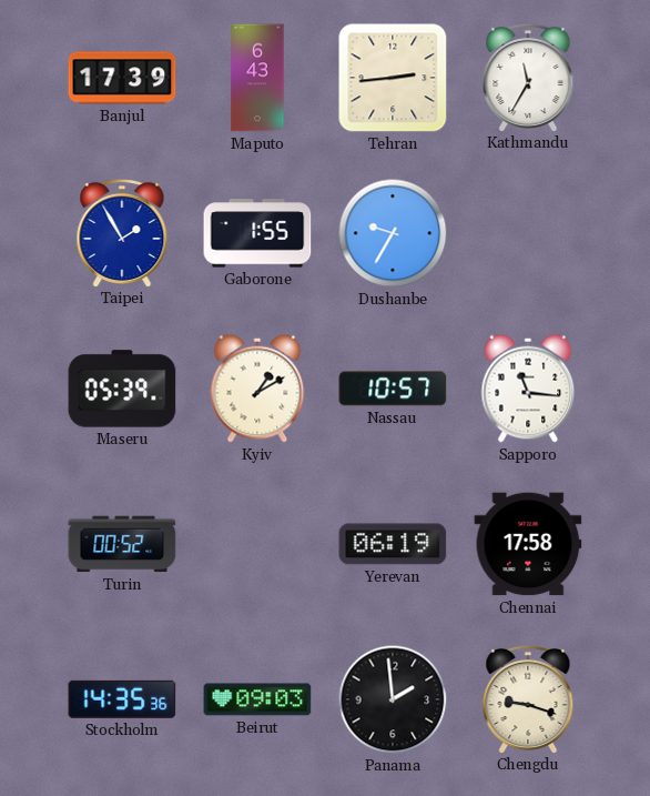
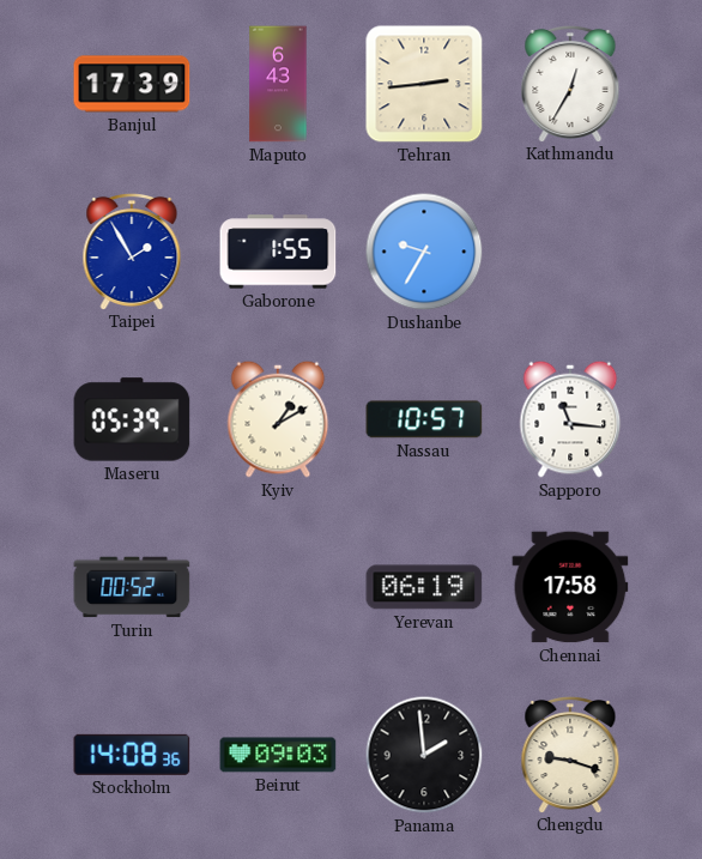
Kathmandu: 11:35 -> 12:35 (570, 83)
Stockholm: 14:35 -> 14:08 (132, 755)
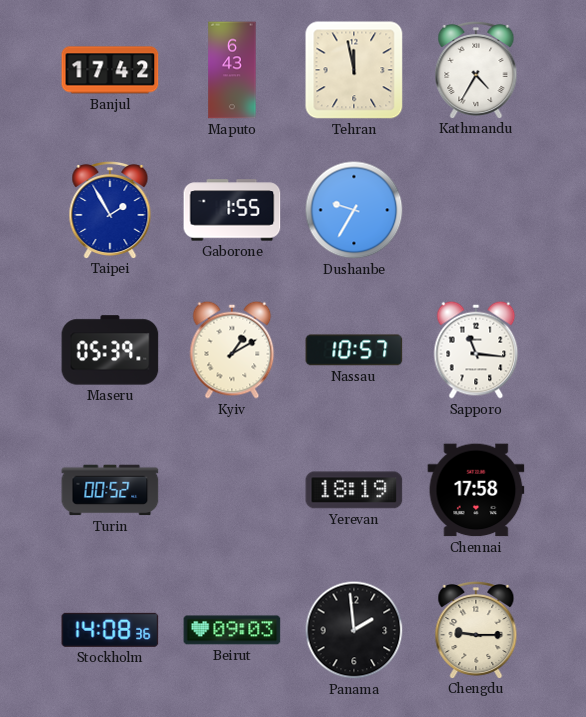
Banjul: 17:39 -> 17:42 (110, 70)
Tehran: 2:44 -> 11:58 (354, 70)
Kathmandu: 12:35 -> 4:35 (476, 69)
Yerevan: 06:19 -> 18:19 (354, 490)
Chengdu: 9:18 -> 9:15 (476, 629)
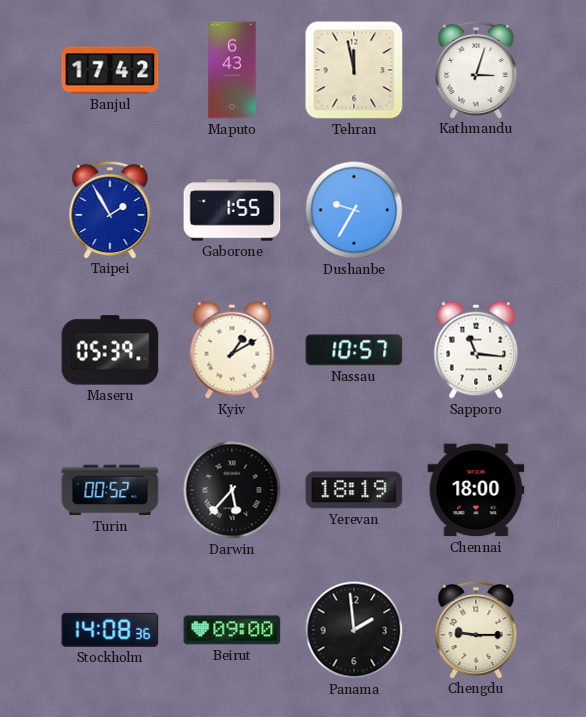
Kathmandu: 4:35 -> 3:03 (476, 69)
Darwin: none -> 5:37 (232, 490)
Chennai: 17:58 -> 18:00 (476, 490)
Beirut: 09:03 -> 09:00 (232, 630)
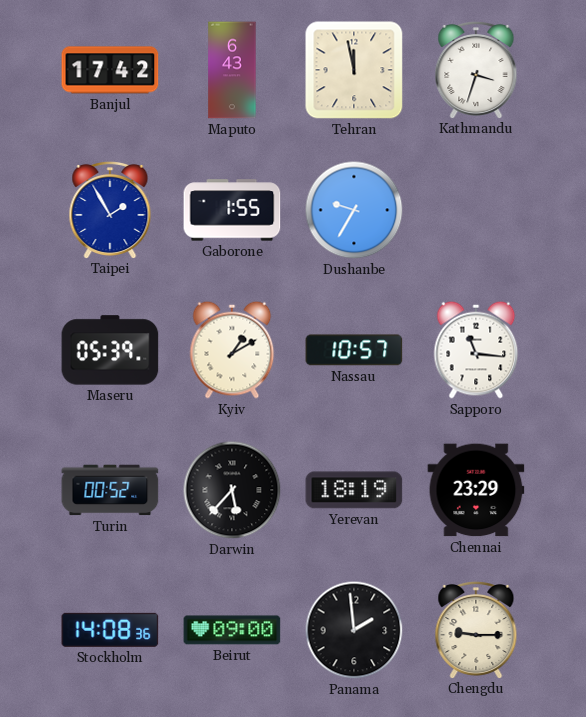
Kathmandu: 3:03 -> 3:33 (476, 69)
Chennai: 18:00 -> 23:29 (476, 490)
